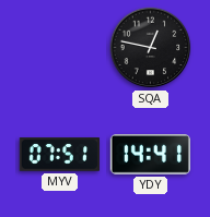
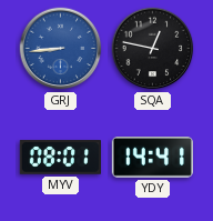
GRJ: none -> 8:44 (61, 49)
MYV: 07:51 -> 08:01 (60, 158)
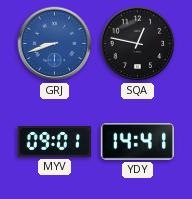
GRJ: 8:44 -> 8:42 (55, 44)
MYV: 08:01 -> 09:01 (54, 142)
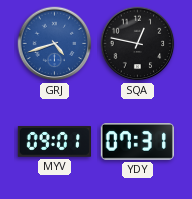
GRJ: 8:42 -> 4:42 (55, 44)
YDY: 14:41 -> 07:31 (137, 142)
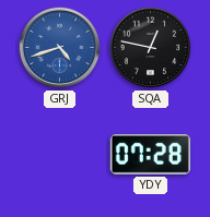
MYV: 09:01 -> none (54, 142)
YDY: 07:31 -> 07:28 (150, 155)
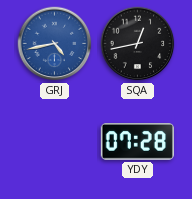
GRJ: 4:42 -> 4:43 (55, 44)
SQA: 12:47 -> 12:43 (138, 44)
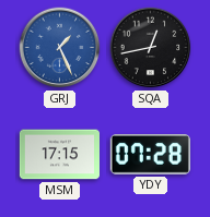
GRJ: 4:43 -> 1:26 (60, 48)
MSM: none -> 17:15 (59, 155)
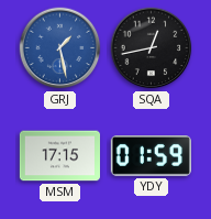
GRJ: 1:26 -> 1:28 (60, 48)
YDY: 07:28 -> 01:59 (151, 156)
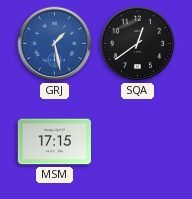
SQA: 12:43 -> 12:39 (138, 44)
YDY: 01:59 -> none (151, 156)
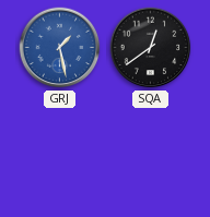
MSM: 17:15 -> none (54, 142)
